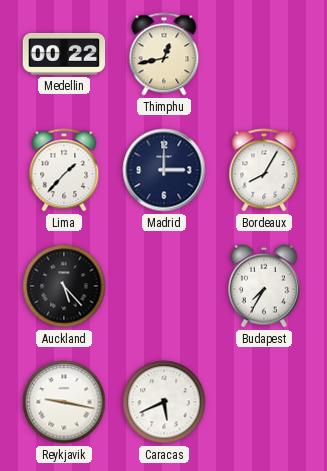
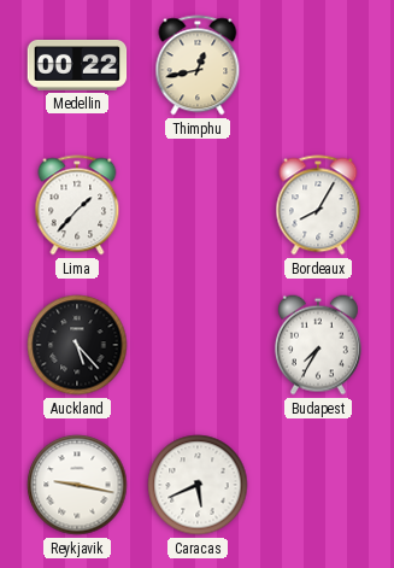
Madrid: 3:00 -> none (164, 170)
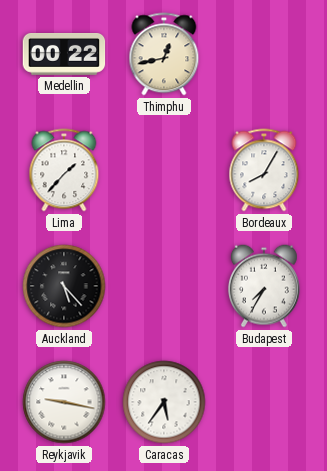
Caracas: 5:41 -> 5:36 (164, 402)
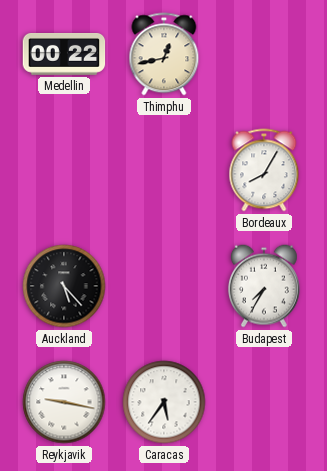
Lima: 1:37 -> none (64, 170)
